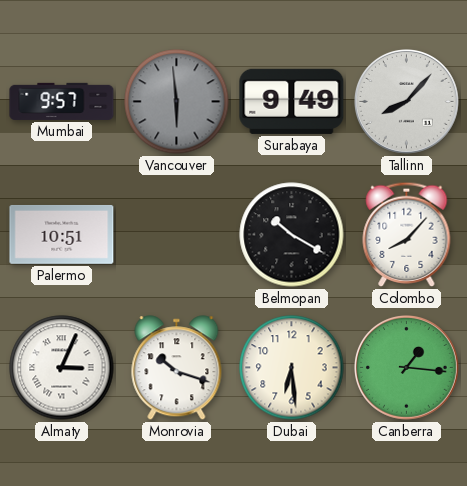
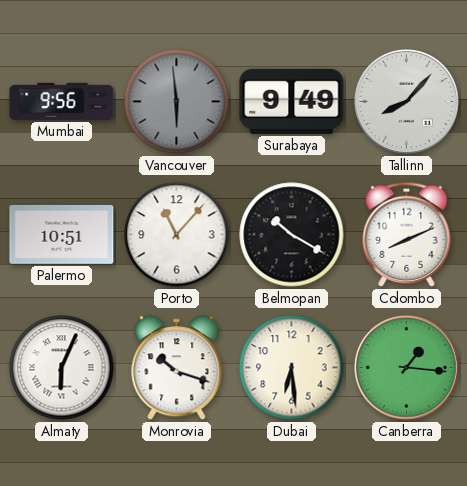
Mumbai: 9:57 -> 9:56 (62, 101)
Porto: none -> 11:07 (177, 235)
Colombo: 8:07 -> 8:11 (407, 234)
Almaty: 3:04 -> 6:04 (62, 368)
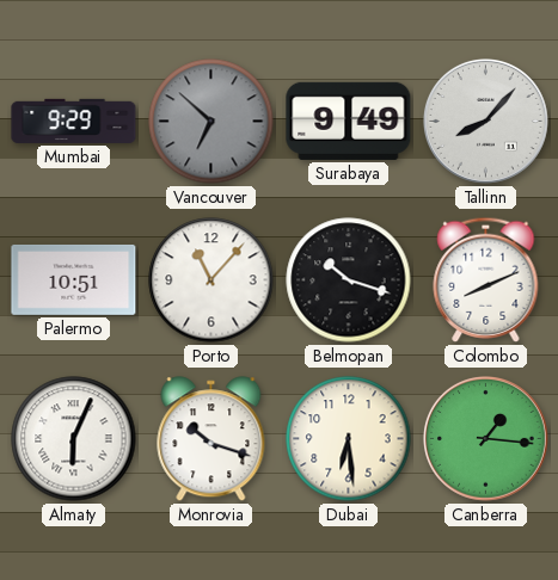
Mumbai: 9:56 -> 9:29 (74, 121)
Vancouver: 5:59 -> 6:52 (211, 122)
Belmopan: 10:20 -> 10:18 (349, 280)
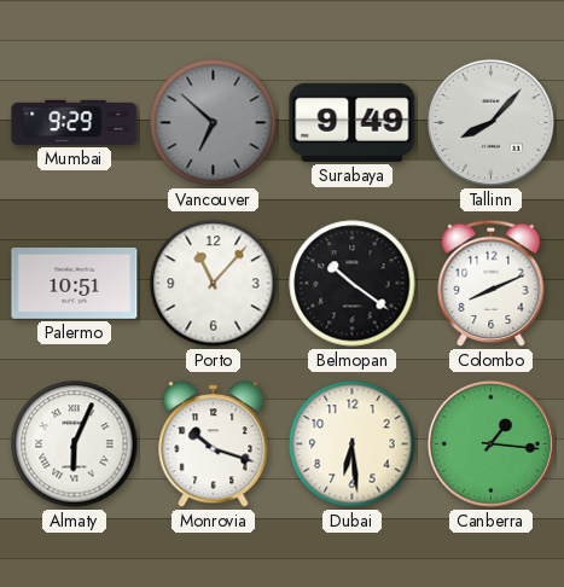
Belmopan: 10:18 -> 10:21 (353, 284)
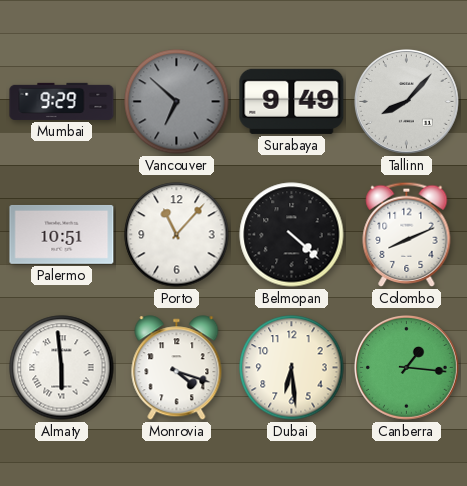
Belmopan: 10:21 -> 4:22 (292, 235)
Almaty: 6:04 -> 5:59 (62, 368)
Monrovia: 10:18 -> 4:18 (177, 368)
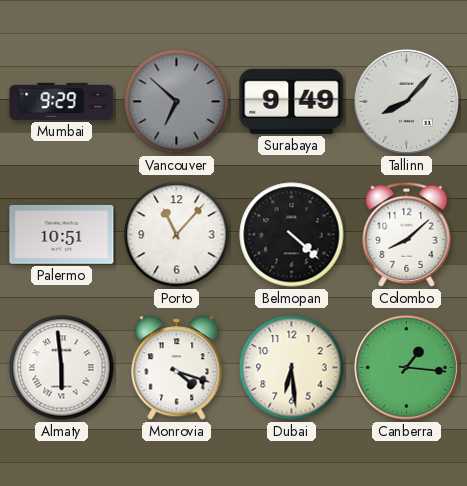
Colombo: 8:11 -> 8:08 (407, 234)
